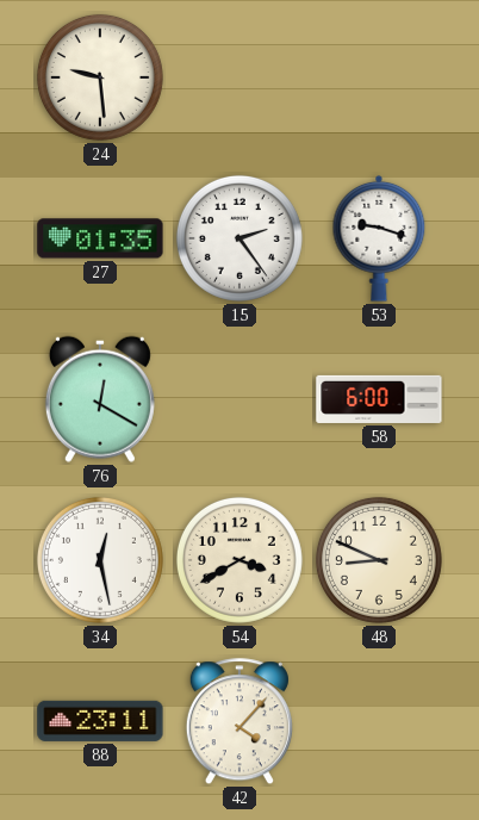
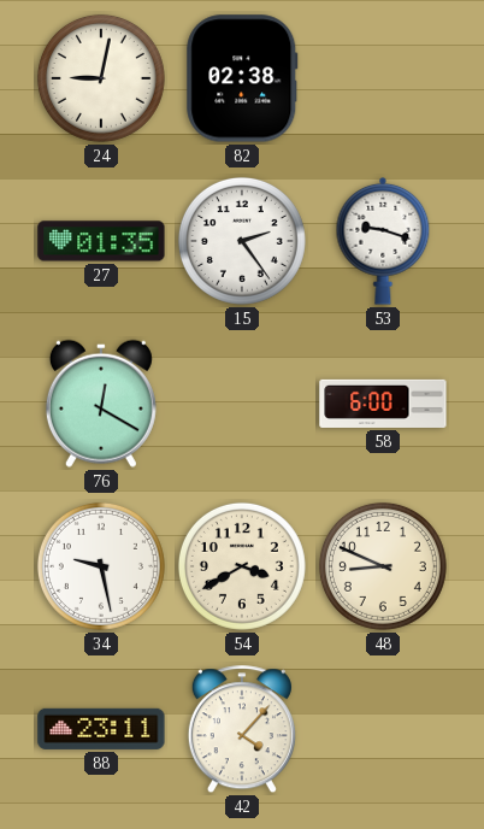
24: 9:29 -> 9:02 (101, 78)
82: none -> 02:38 (242, 78)
34: 12:28 -> 9:28 (101, 566)
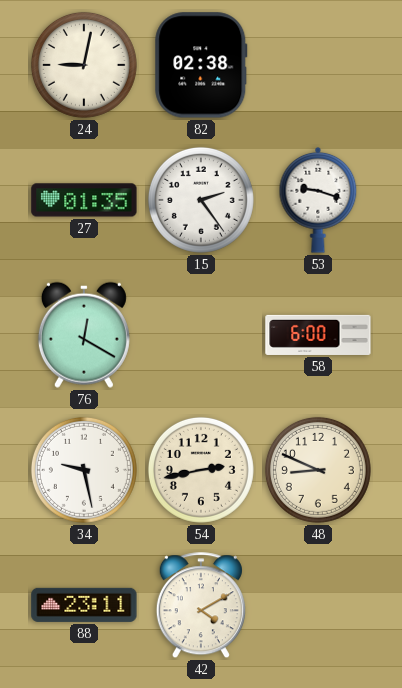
54: 3:40 -> 2:43 (201, 470)
42: 4:07 -> 4:10 (201, 606)
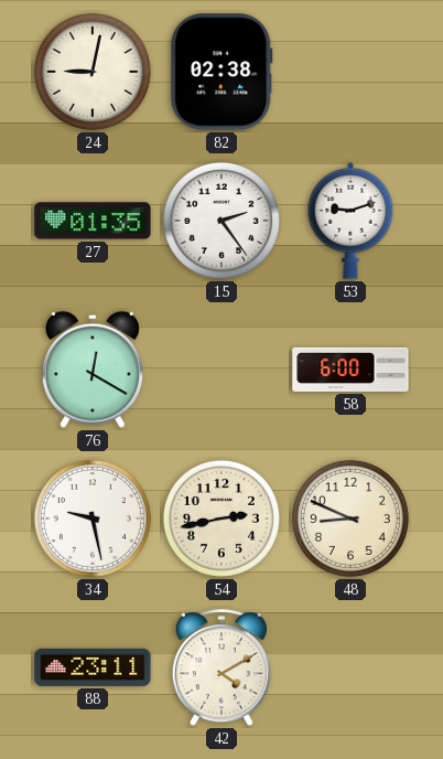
53: 9:18 -> 9:12 (350, 221)
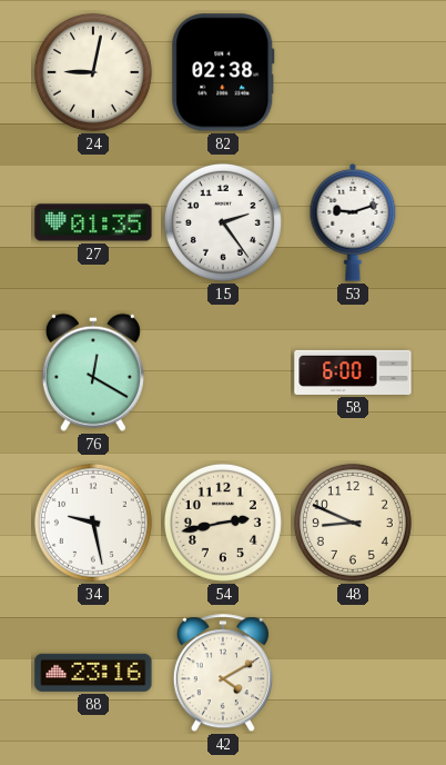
88: 23:11 -> 23:16 (93, 673)
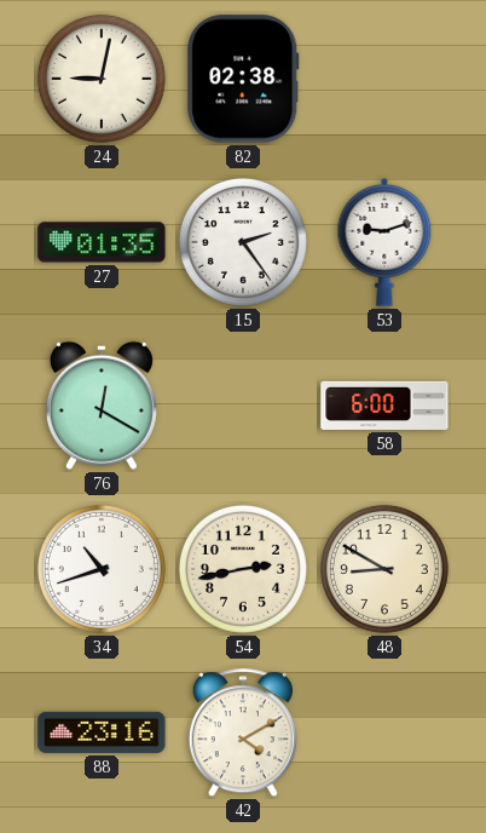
34: 9:28 -> 10:42 (102, 569)
48: 8:49 -> 8:50 (384, 569)
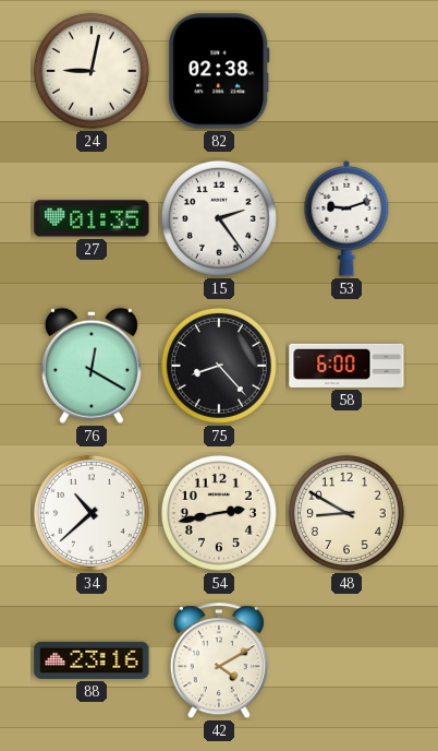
75: none -> 8:23 (219, 366)
34: 10:42 -> 10:38 (92, 513)
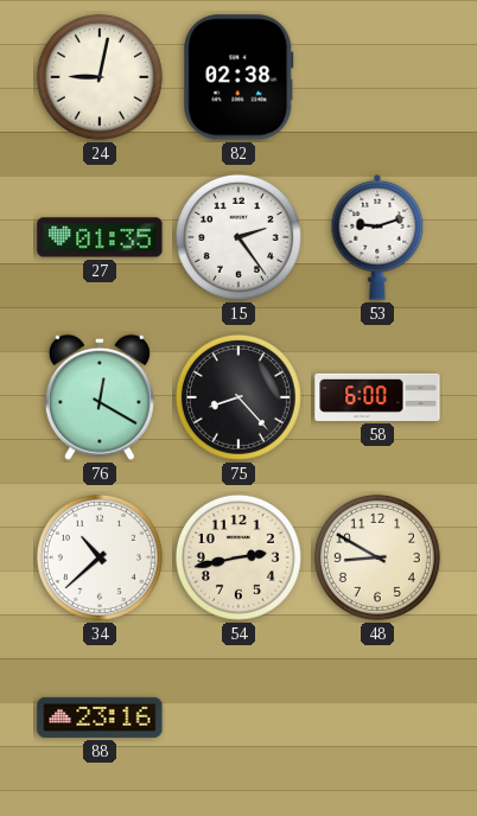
42: 4:10 -> none (219, 661)
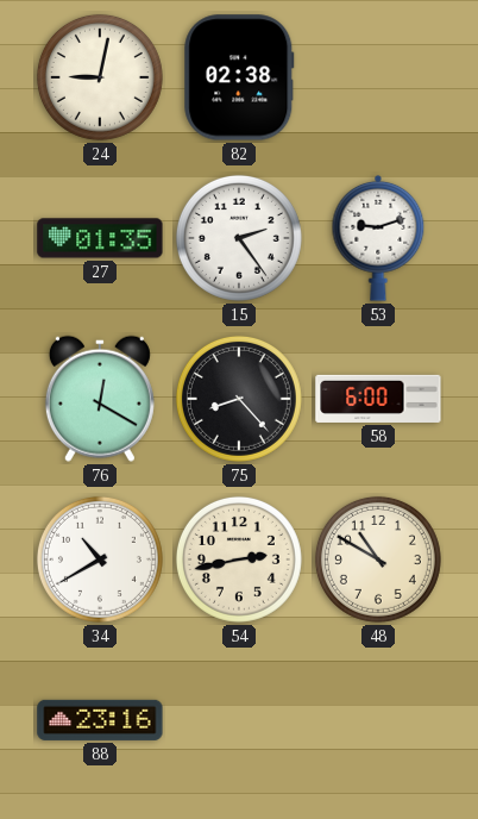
34: 10:38 -> 10:40 (100, 559)
48: 8:50 -> 10:50 (378, 559)
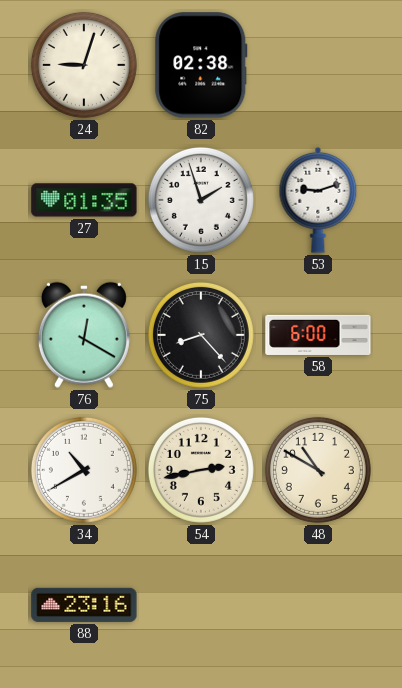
24: 9:02 -> 9:03 (84, 65)
15: 2:24 -> 1:57 (201, 200)
